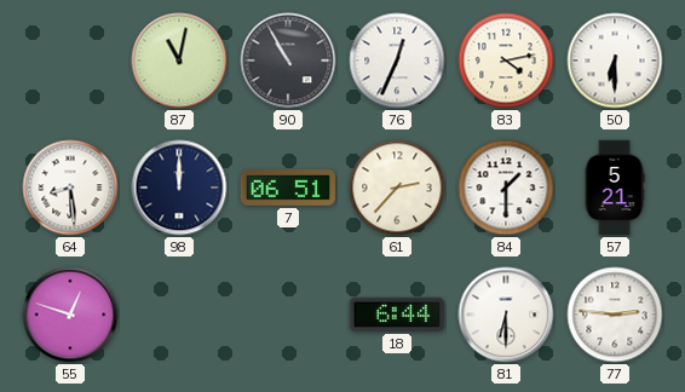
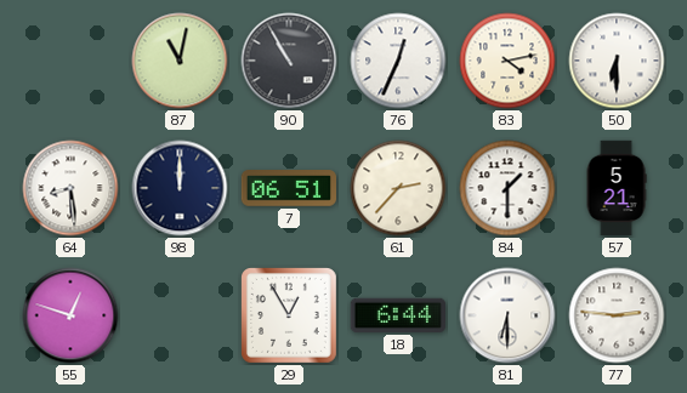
29: none -> 12:55 (290, 317)
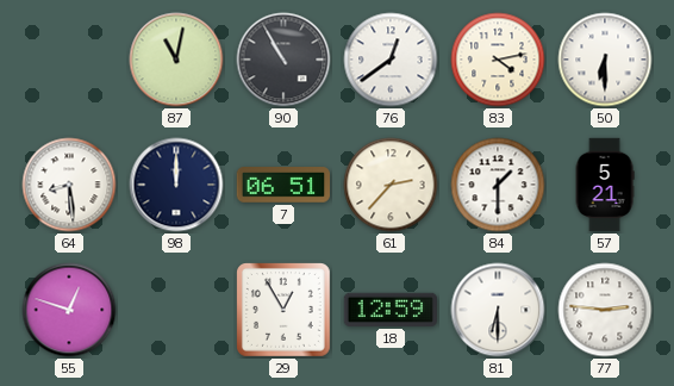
76: 12:34 -> 12:39 (391, 60)
18: 6:44 -> 12:59 (389, 310)
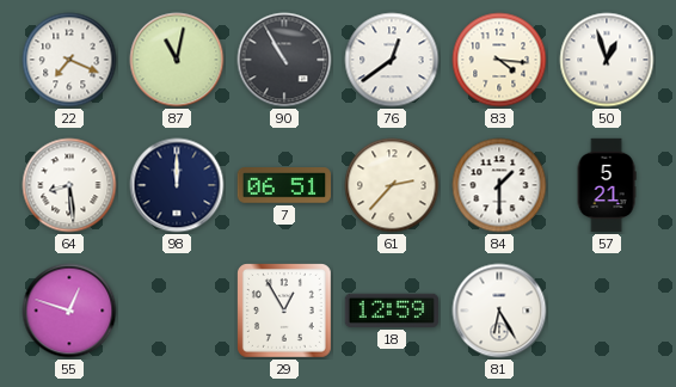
22: none -> 7:19 (69, 60)
83: 4:13 -> 4:16 (499, 60)
50: 6:30 -> 12:57 (607, 60)
81: 6:30 -> 6:25 (499, 311)
77: 2:46 -> none (605, 310)
